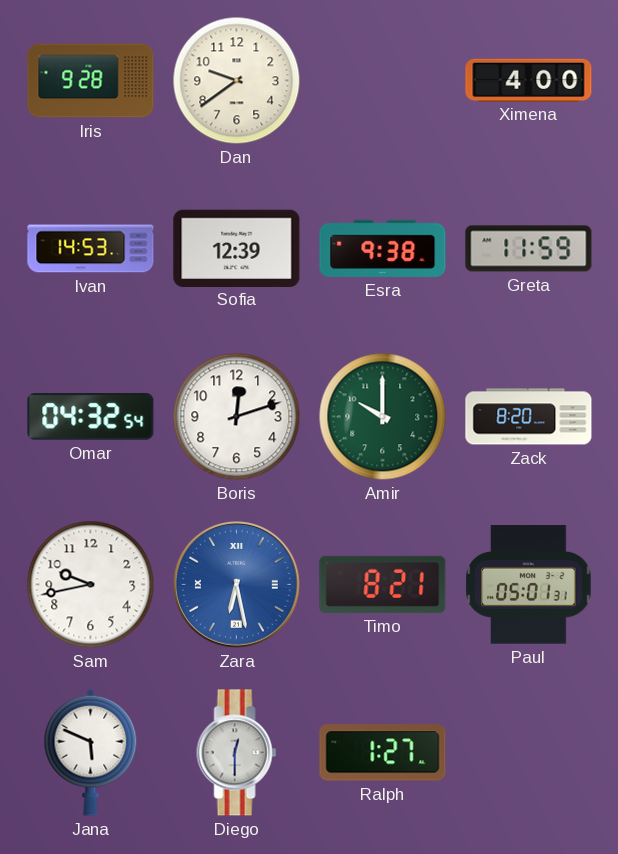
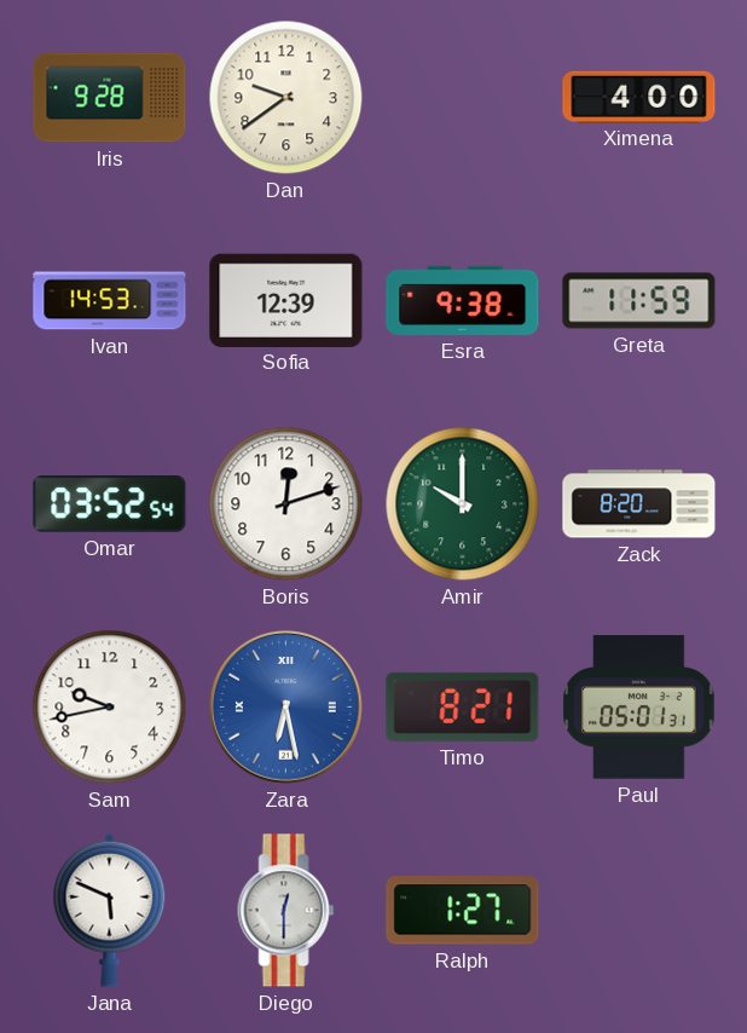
Omar: 04:32 -> 03:52 (110, 504)
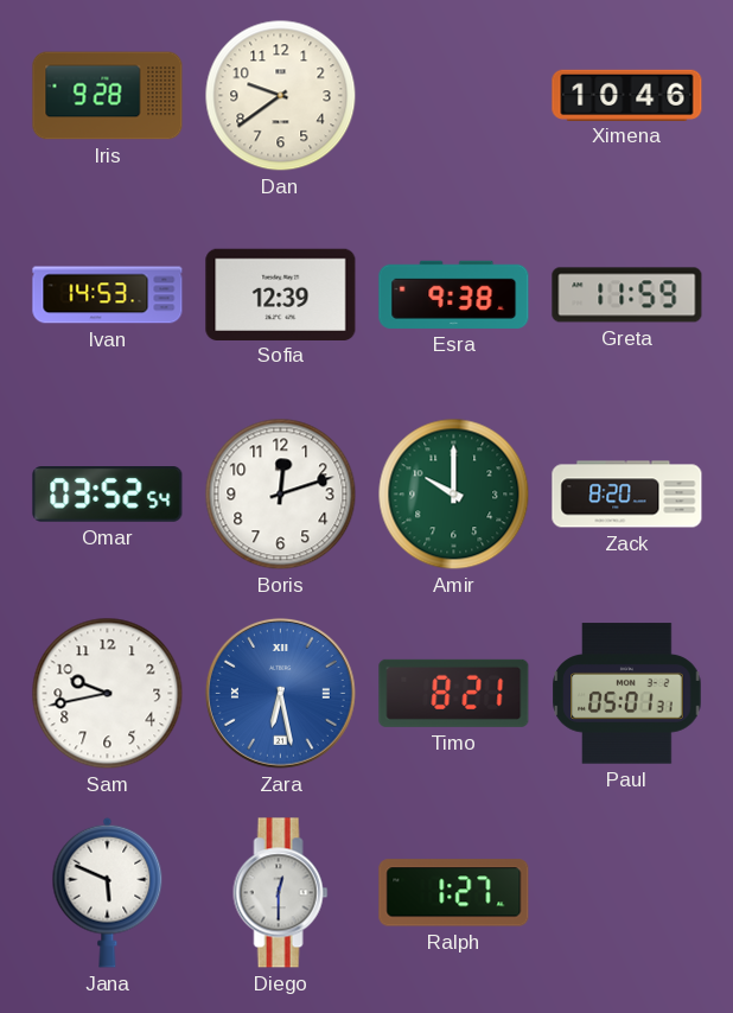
Ximena: 4:00 -> 10:46 (627, 95)
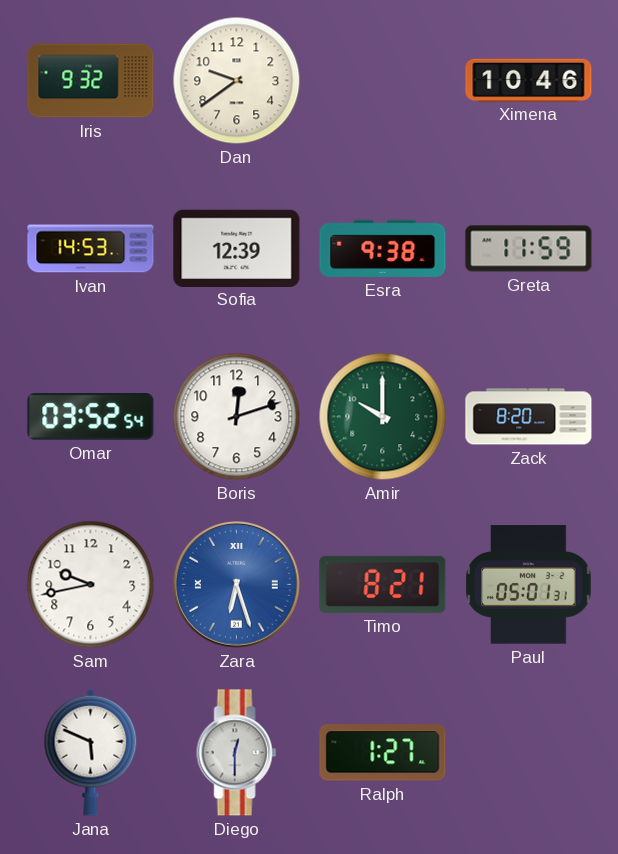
Iris: 9:28 -> 9:32 (91, 81)
Zara: 6:28 -> 6:27 (236, 584)
